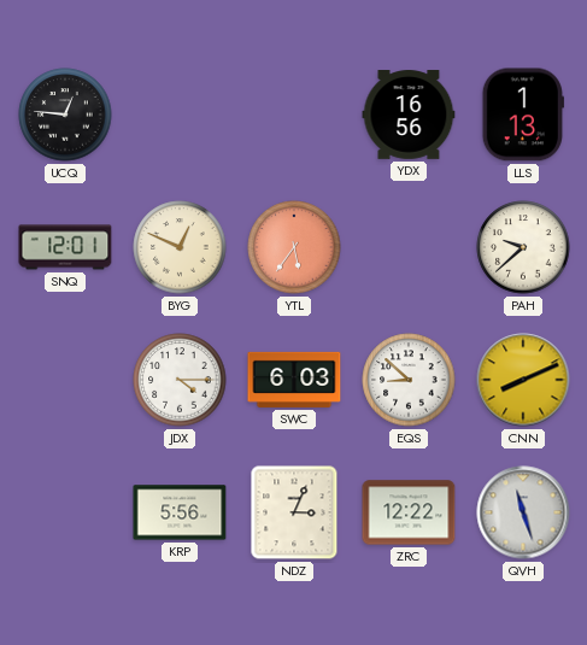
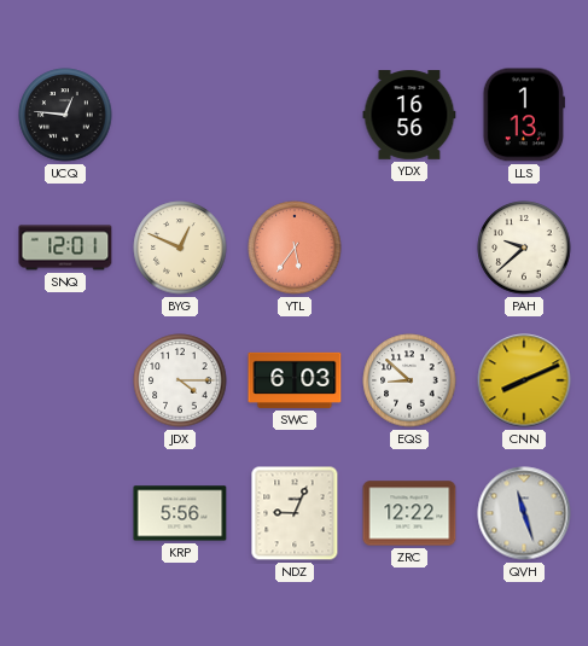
NDZ: 3:04 -> 9:04 (295, 513)
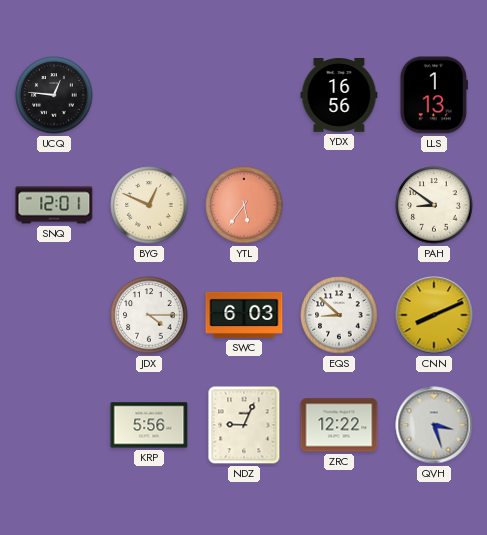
PAH: 9:38 -> 8:51 (434, 205)
QVH: 11:27 -> 3:27 (434, 425)
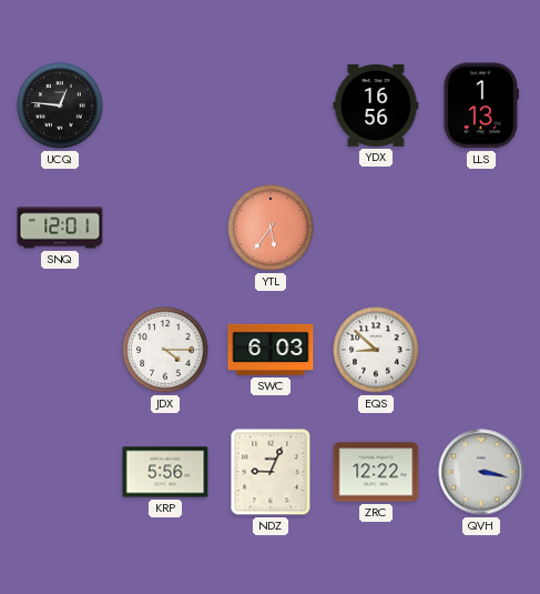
BYG: 12:49 -> none (149, 205)
PAH: 8:51 -> none (434, 205)
CNN: 8:11 -> none (434, 315)
QVH: 3:27 -> 3:17 (481, 472)
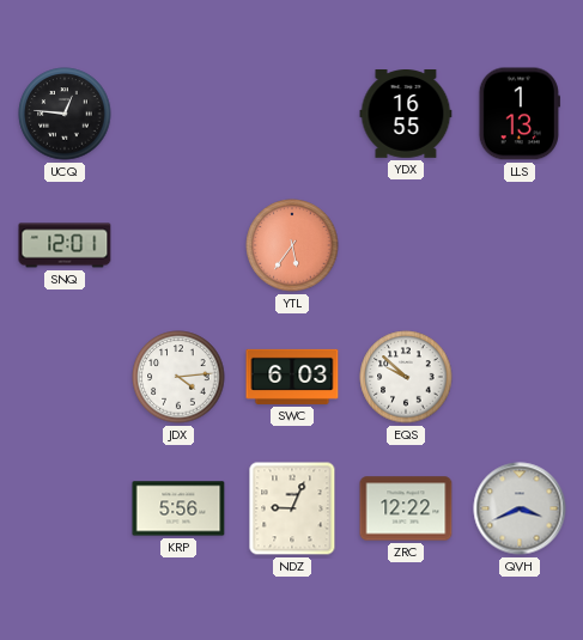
YDX: 16:56 -> 16:55 (406, 115)
JDX: 4:15 -> 4:14 (178, 377)
EQS: 8:52 -> 9:52 (406, 377)
QVH: 3:17 -> 3:41 (520, 508)
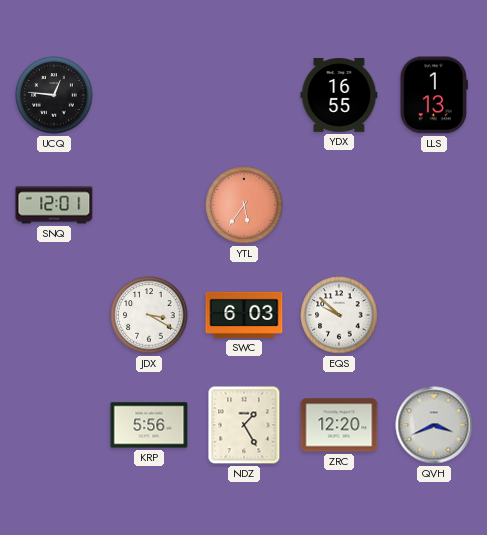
JDX: 4:14 -> 3:20 (149, 315)
NDZ: 9:04 -> 1:25 (244, 425)
ZRC: 12:22 -> 12:20 (339, 425)
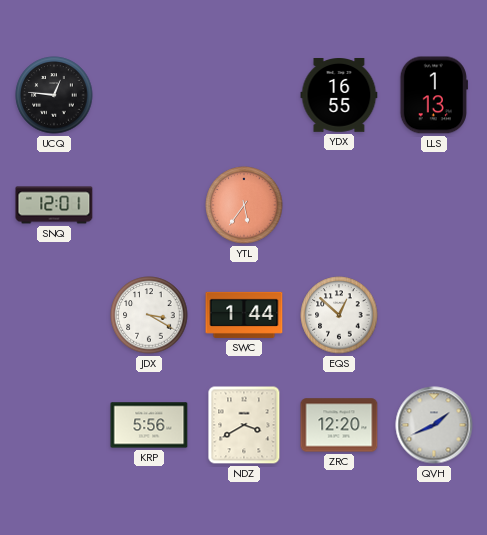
SWC: 6:03 -> 1:44 (244, 315)
EQS: 9:52 -> 12:52 (339, 315)
NDZ: 1:25 -> 3:40 (244, 425)
QVH: 3:41 -> 1:41 (434, 425)
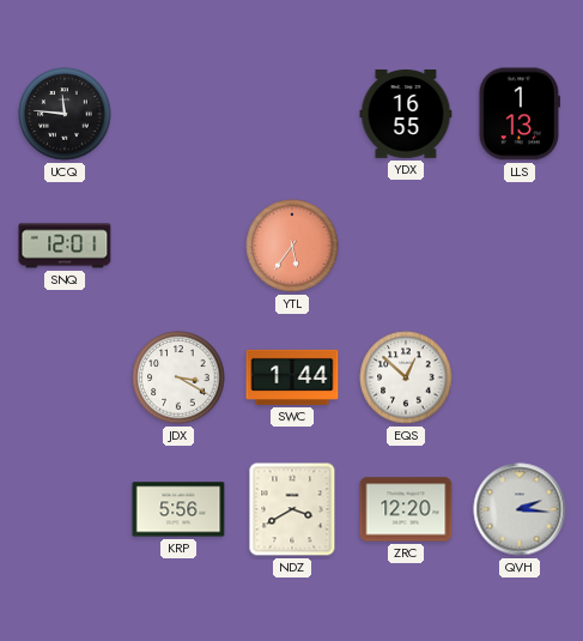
UCQ: 12:46 -> 11:46 (65, 114)
QVH: 1:41 -> 2:16 (520, 509)
